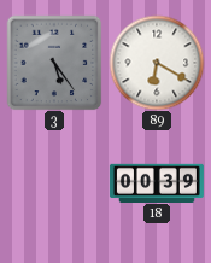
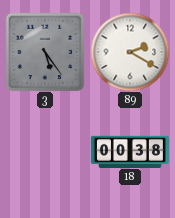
89: 6:20 -> 2:20 (130, 52)
18: 00:39 -> 00:38 (130, 151)
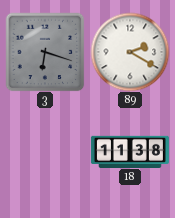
3: 5:24 -> 6:18 (45, 52)
18: 00:38 -> 11:38 (130, 151)
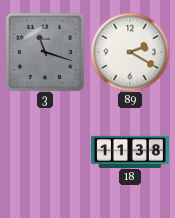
3: 6:18 -> 11:18 (45, 52)
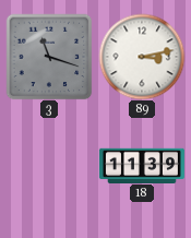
89: 2:20 -> 3:13 (142, 57)
18: 11:38 -> 11:39 (142, 165)
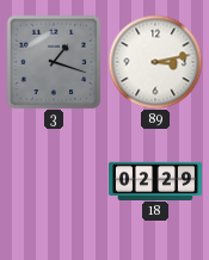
3: 11:18 -> 1:18 (54, 62)
18: 11:39 -> 02:29 (155, 180)
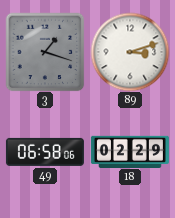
89: 3:13 -> 3:12 (130, 52)
49: none -> 06:58 (45, 152)
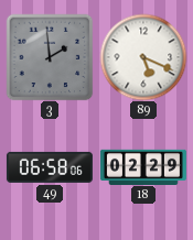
3: 1:18 -> 1:59 (50, 57)
89: 3:12 -> 5:19 (143, 57)
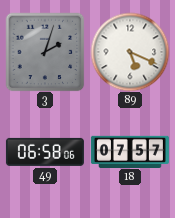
3: 1:59 -> 2:03 (45, 52)
18: 02:29 -> 07:57 (130, 151)
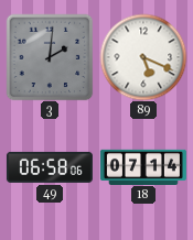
3: 2:03 -> 2:01 (50, 57)
18: 07:57 -> 07:14 (143, 166)
